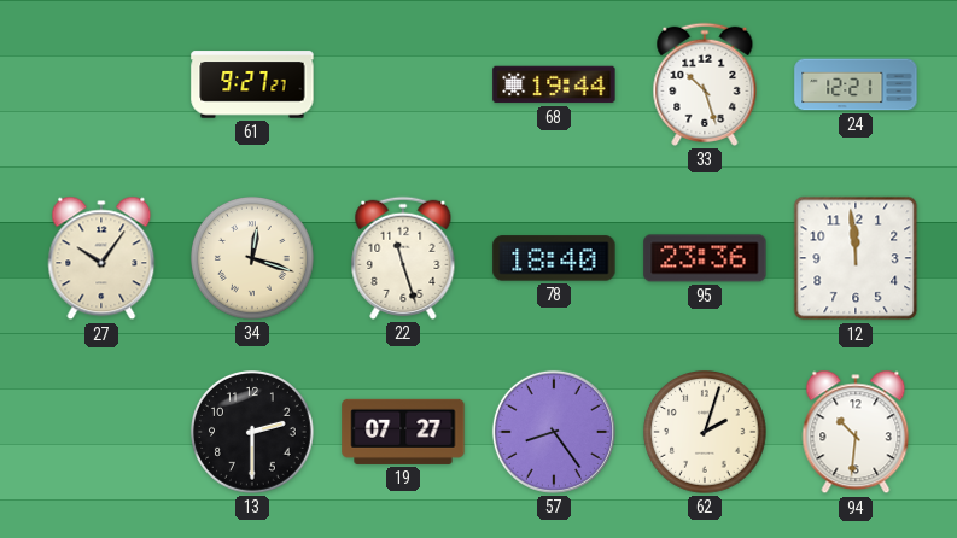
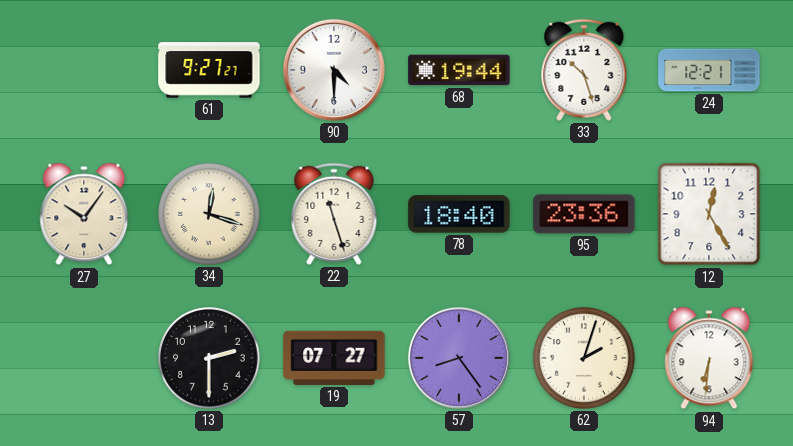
90: none -> 4:30 (334, 70)
12: 11:59 -> 12:25 (709, 214)
94: 10:31 -> 6:31 (709, 358)
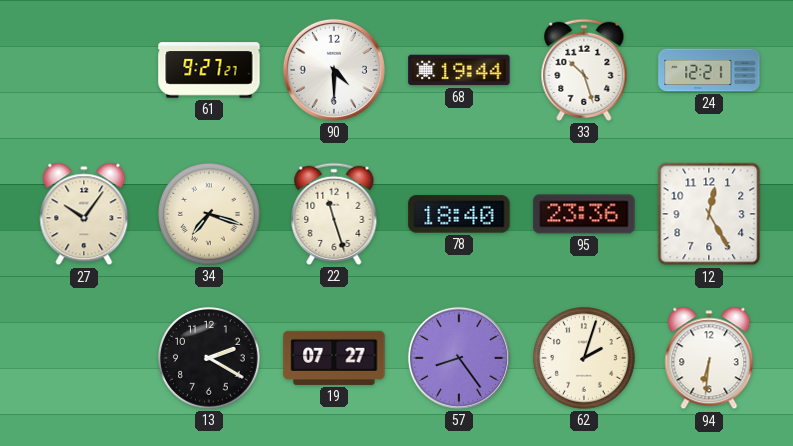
34: 12:18 -> 7:18 (210, 215)
13: 2:30 -> 2:20 (210, 359)
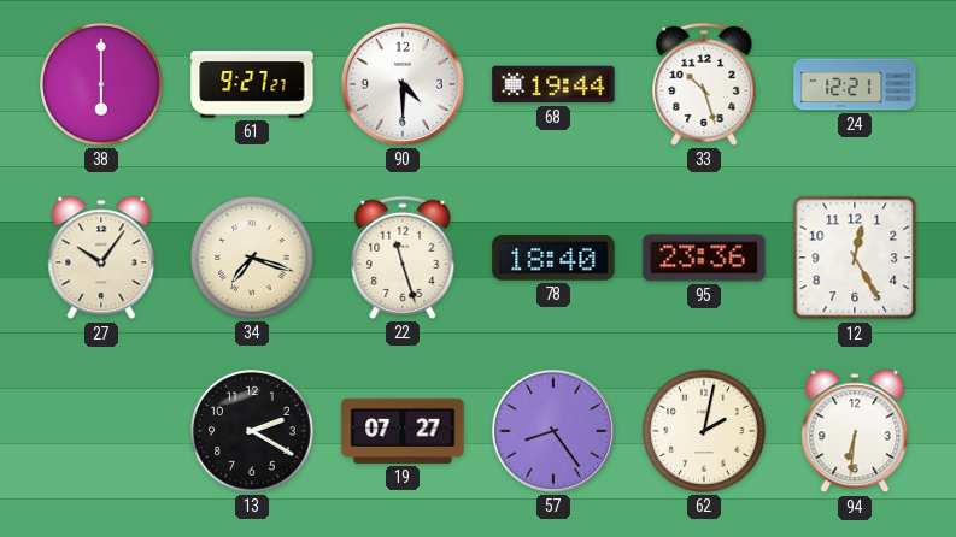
38: none -> 6:00 (102, 85)
62: 2:03 -> 2:02 (705, 432)
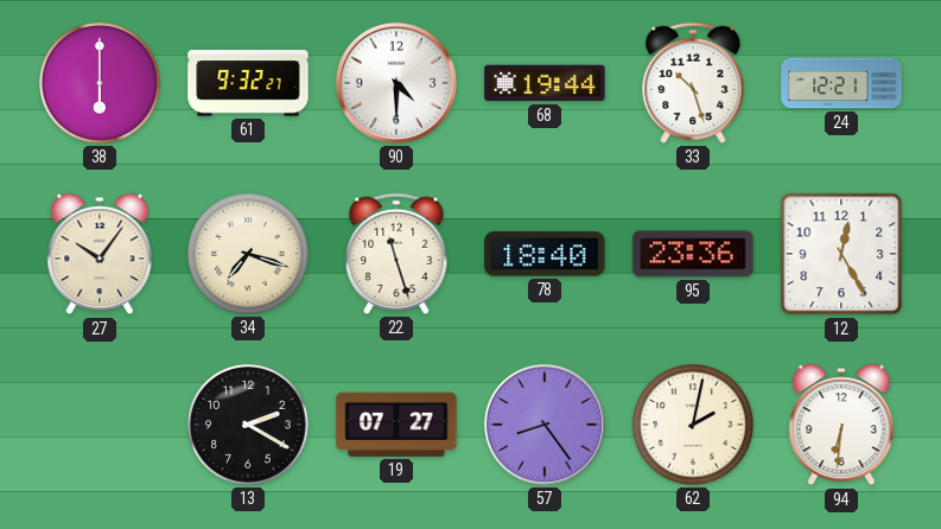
61: 9:27 -> 9:32 (248, 83)
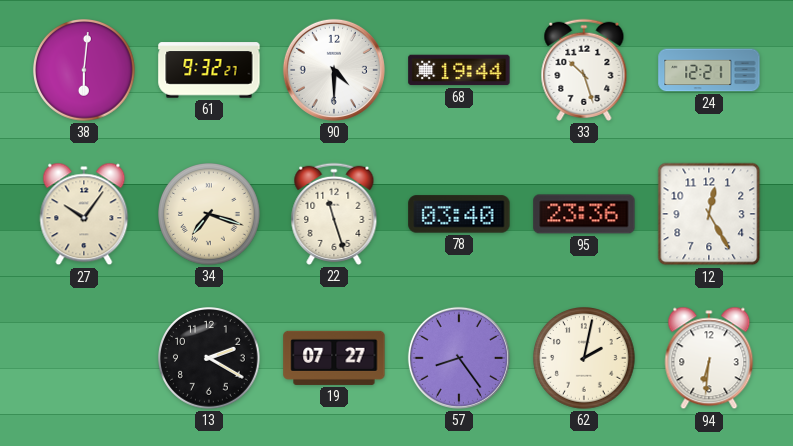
38: 6:00 -> 6:01 (85, 71)
78: 18:40 -> 03:40 (459, 214)
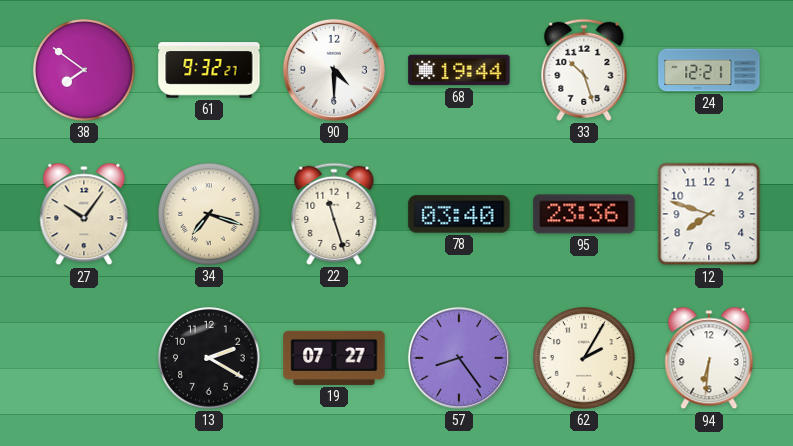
38: 6:01 -> 7:51 (85, 71)
12: 12:25 -> 7:48 (709, 214)
62: 2:02 -> 2:05 (585, 359)
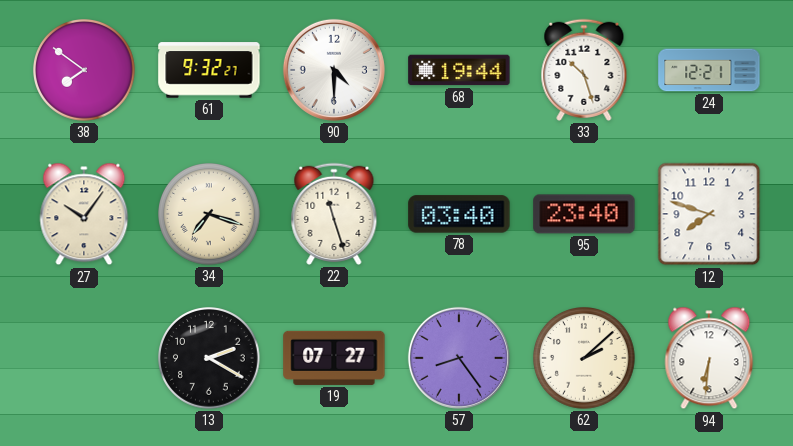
95: 23:36 -> 23:40 (584, 214)
62: 2:05 -> 2:08 (585, 359)
